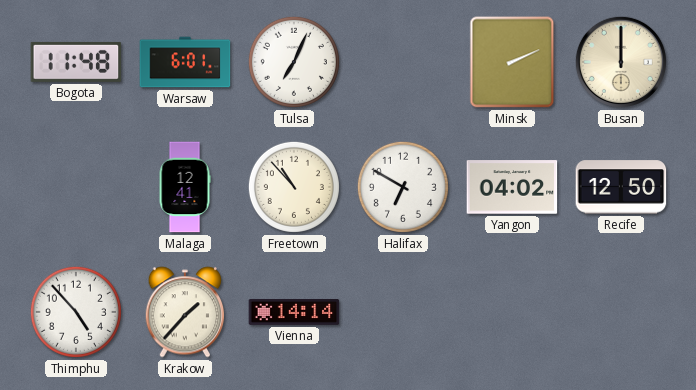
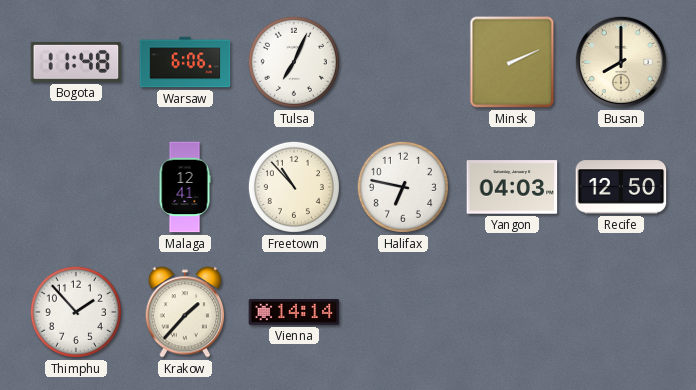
Warsaw: 6:01 -> 6:06 (185, 62)
Busan: 12:00 -> 8:00 (621, 62)
Halifax: 6:50 -> 6:47 (403, 187)
Yangon: 04:02 -> 04:03 (512, 187)
Thimphu: 4:53 -> 1:53 (76, 312)
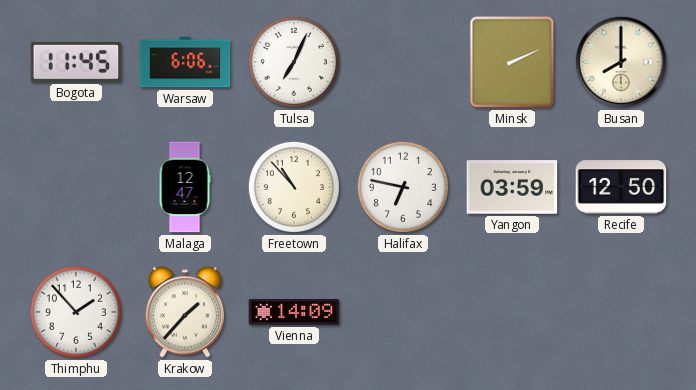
Bogota: 11:48 -> 11:45 (76, 62)
Malaga: 12:41 -> 12:47 (185, 187)
Yangon: 04:03 -> 03:59 (512, 187)
Vienna: 14:14 -> 14:09 (294, 312)
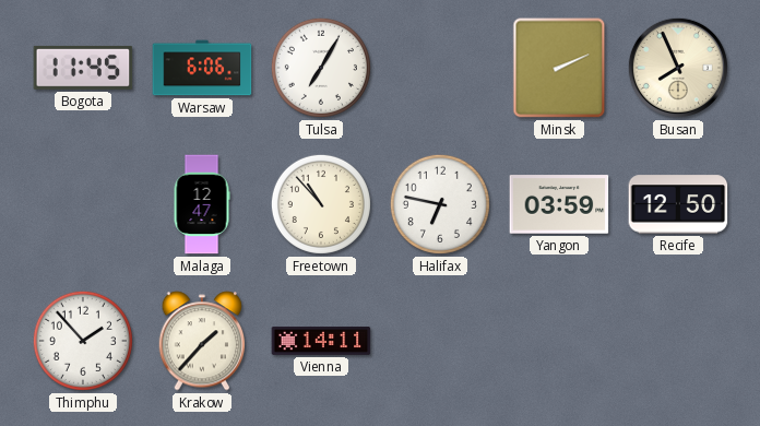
Tulsa: 7:04 -> 7:05 (321, 68)
Busan: 8:00 -> 7:56 (678, 68)
Vienna: 14:09 -> 14:11 (321, 341)
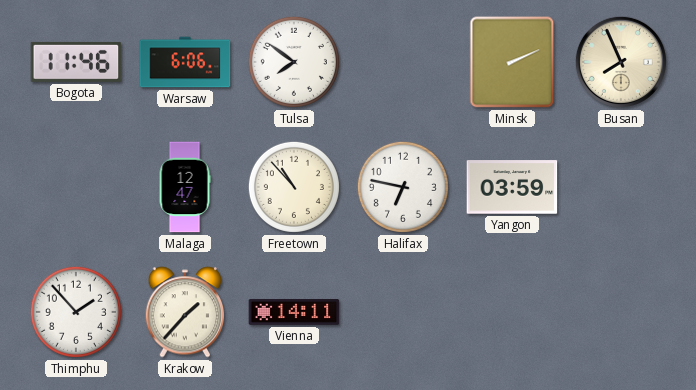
Bogota: 11:45 -> 11:46 (76, 62)
Tulsa: 7:05 -> 7:51 (294, 62)
Recife: 12:50 -> none (678, 204)
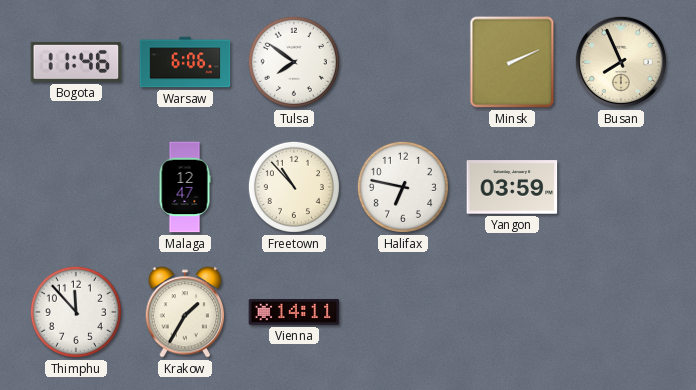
Thimphu: 1:53 -> 11:53 (76, 312)
Krakow: 1:37 -> 1:35 (185, 312)
